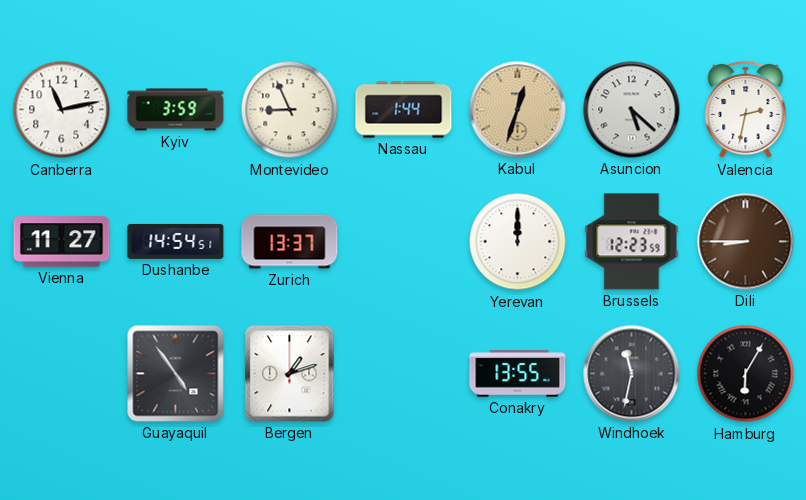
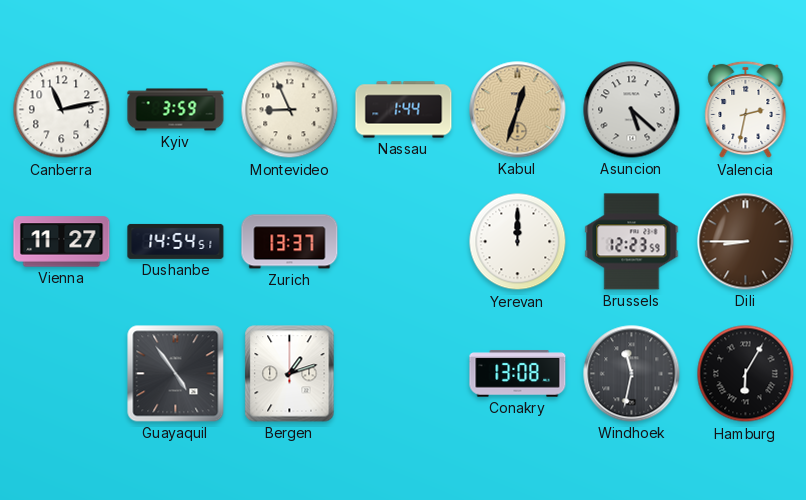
Conakry: 13:55 -> 13:08 (518, 374)
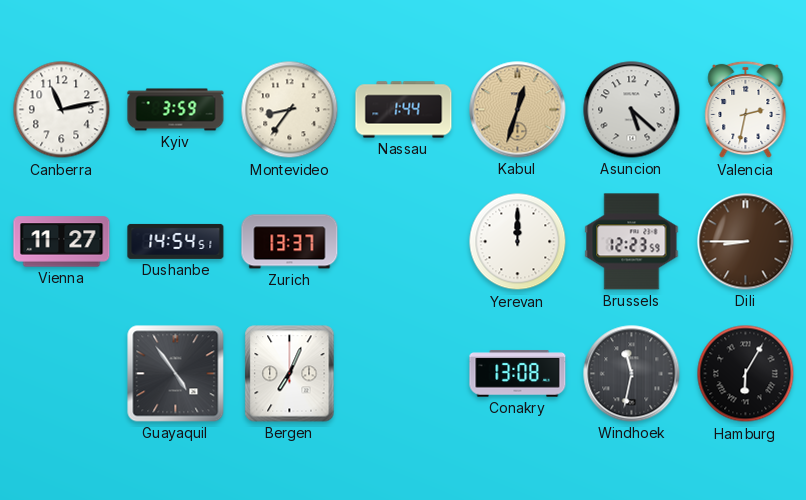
Montevideo: 8:56 -> 8:36 (290, 110)
Bergen: 1:12 -> 7:04 (290, 374)
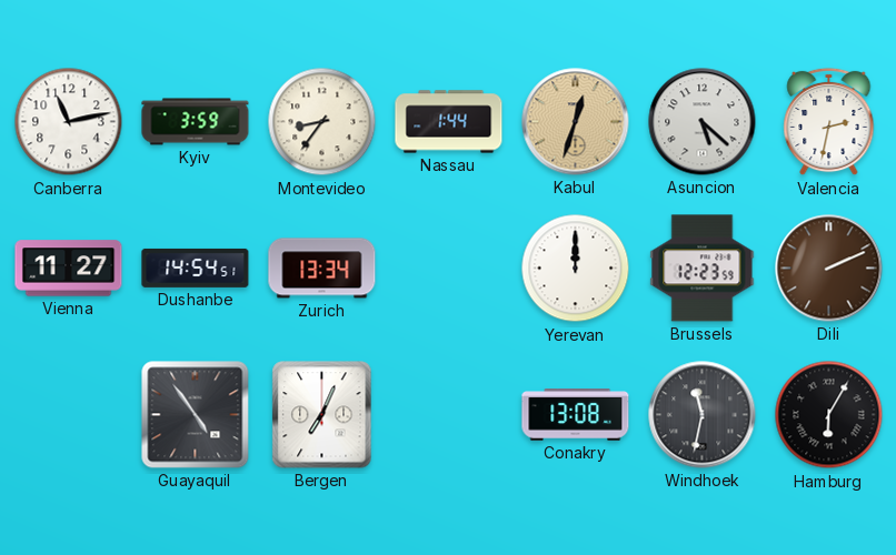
Zurich: 13:37 -> 13:34 (322, 269)
Dili: 8:45 -> 2:11 (829, 269)
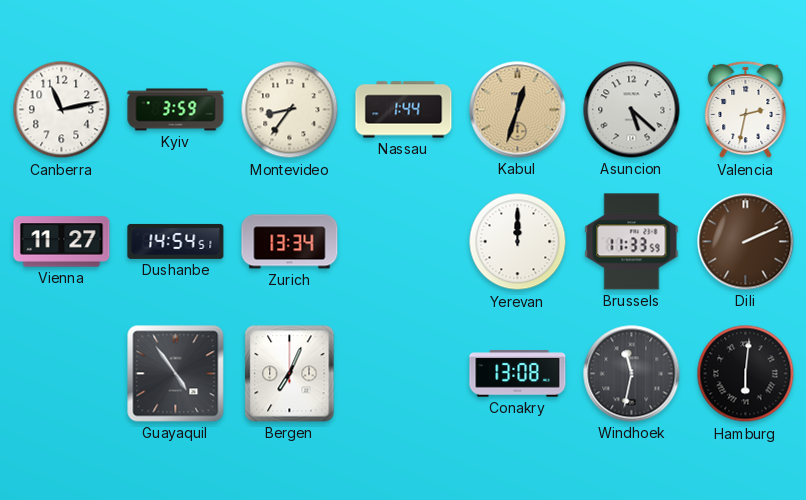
Brussels: 12:23 -> 11:33 (632, 242)
Hamburg: 6:05 -> 6:01 (746, 374)
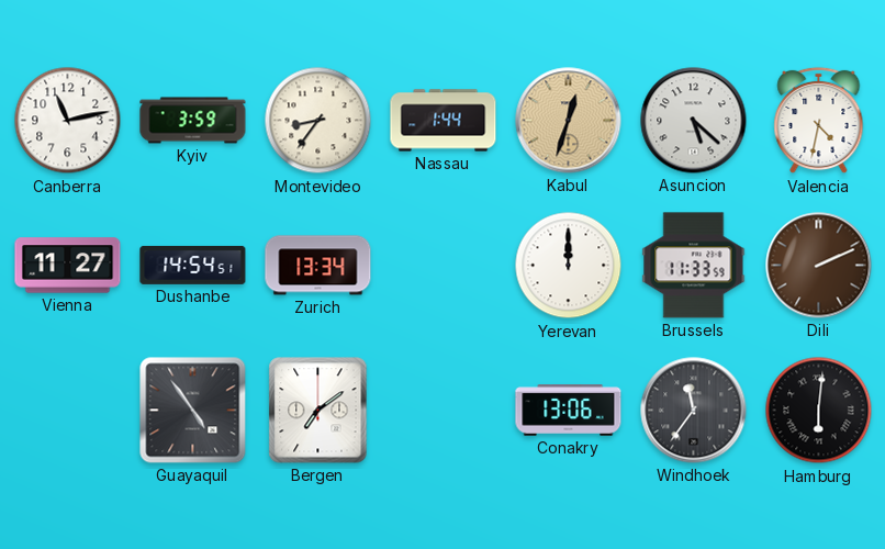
Valencia: 2:32 -> 4:32 (819, 121)
Bergen: 7:04 -> 7:09 (318, 411)
Conakry: 13:08 -> 13:06 (569, 411)
Windhoek: 11:32 -> 11:36 (694, 411)
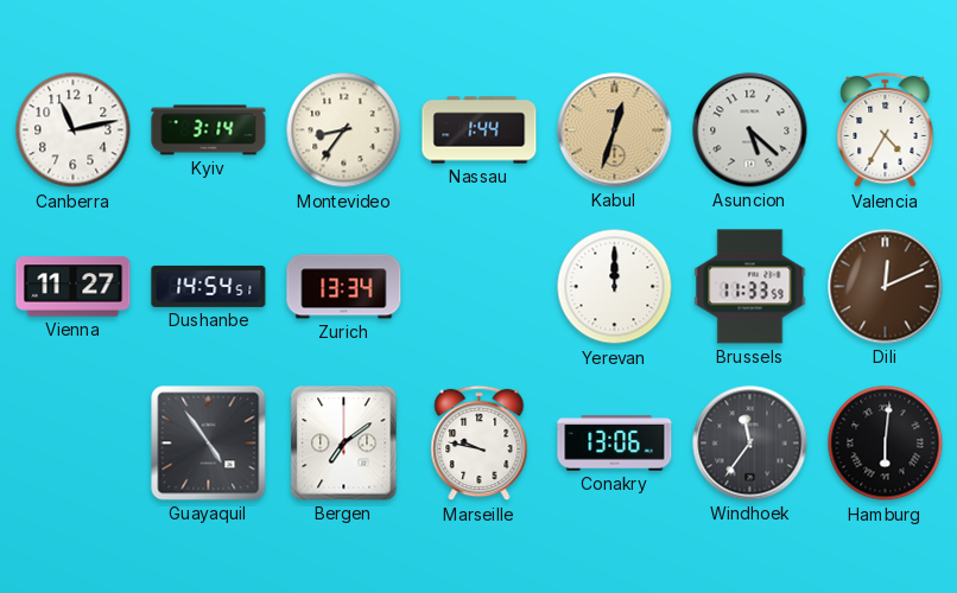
Kyiv: 3:59 -> 3:14 (209, 130)
Valencia: 4:32 -> 4:35 (886, 130)
Dili: 2:11 -> 12:11 (886, 287)
Marseille: none -> 9:47 (480, 444)
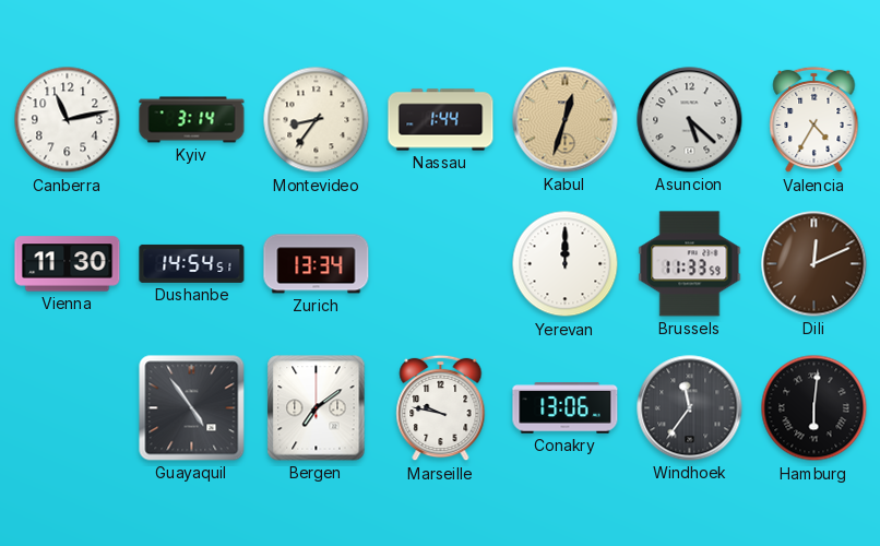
Vienna: 11:27 -> 11:30 (68, 264)
